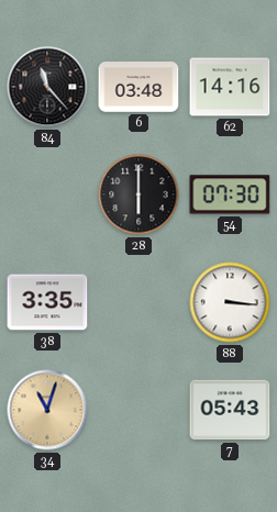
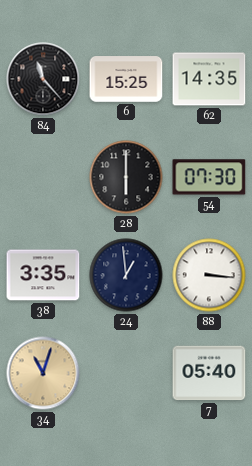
6: 03:48 -> 15:25 (126, 79)
62: 14:16 -> 14:35 (209, 79)
24: none -> 12:59 (126, 275)
7: 05:43 -> 05:40 (209, 373)
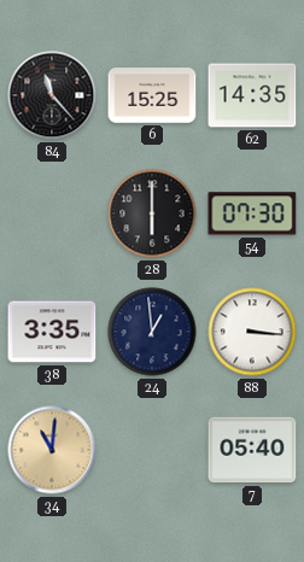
34: 11:03 -> 11:01 (52, 450)
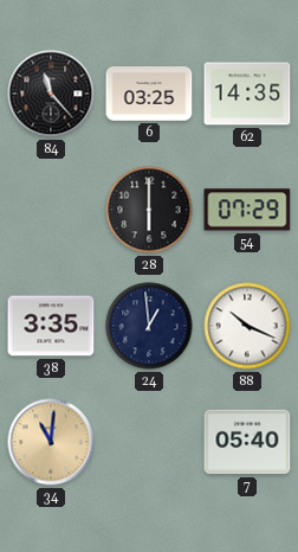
6: 15:25 -> 03:25 (149, 94)
54: 07:30 -> 07:29 (247, 210)
88: 3:16 -> 10:19 (247, 326)
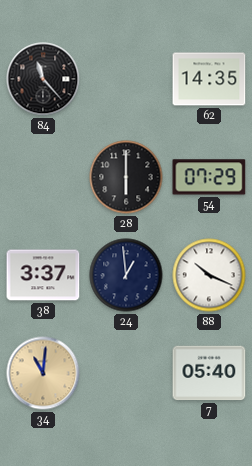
6: 03:25 -> none (149, 94)
38: 3:35 -> 3:37 (43, 275)
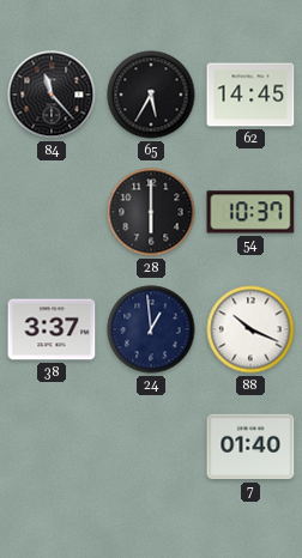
65: none -> 5:35 (151, 95)
62: 14:35 -> 14:45 (250, 95)
54: 07:29 -> 10:37 (250, 212)
34: 11:01 -> none (43, 373)
7: 05:40 -> 01:40 (250, 447)
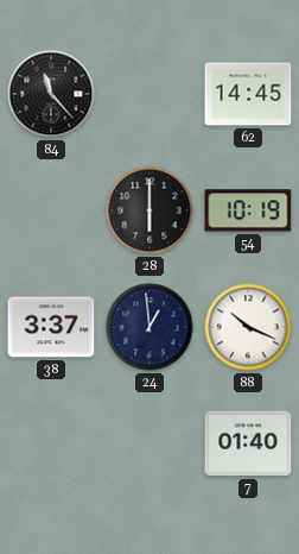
65: 5:35 -> none (151, 95)
54: 10:37 -> 10:19 (248, 210)
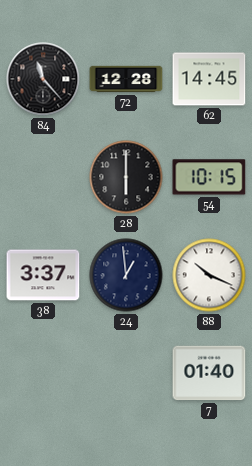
72: none -> 12:28 (126, 79)
54: 10:19 -> 10:15 (209, 177)
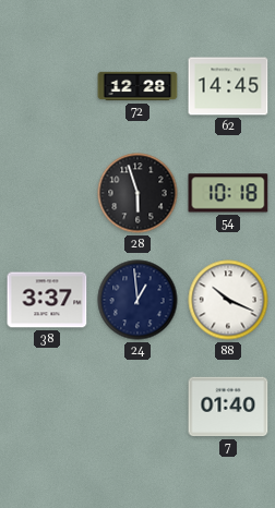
84: 11:23 -> none (43, 79)
28: 6:00 -> 5:57 (137, 193)
54: 10:15 -> 10:18 (228, 193)
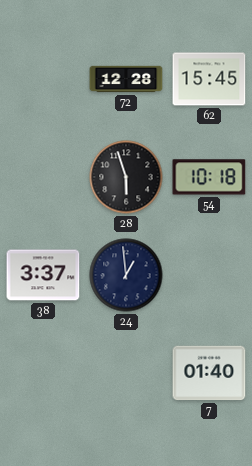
62: 14:45 -> 15:45 (209, 79)
88: 10:19 -> none (228, 300)
